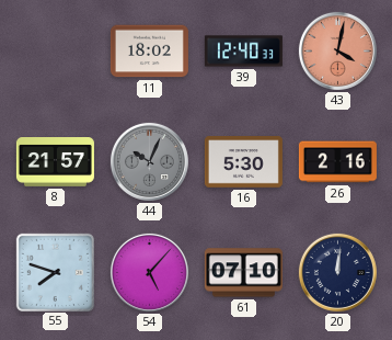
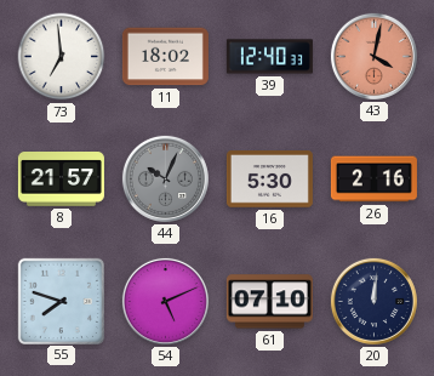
73: none -> 6:59 (62, 57)
54: 5:07 -> 5:11 (165, 301)
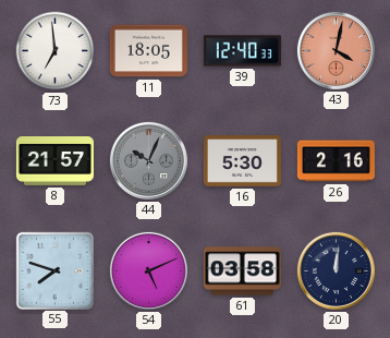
11: 18:02 -> 18:05 (148, 51)
61: 07:10 -> 03:58 (242, 271)
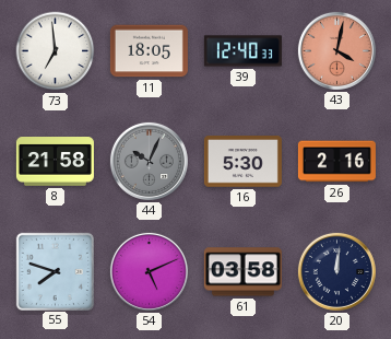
8: 21:57 -> 21:58 (55, 162)
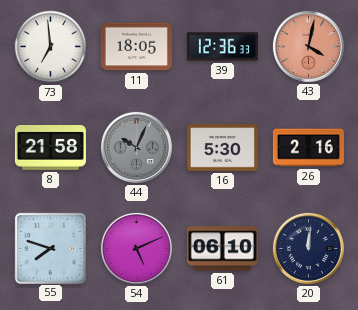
39: 12:40 -> 12:36 (222, 47)
61: 03:58 -> 06:10 (222, 249)
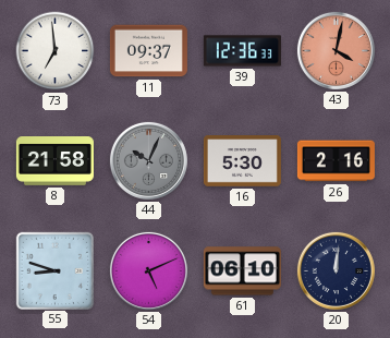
11: 18:05 -> 09:37 (148, 51)
55: 7:48 -> 8:48 (54, 270)
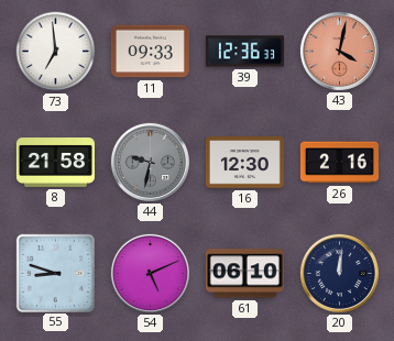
11: 09:37 -> 09:33 (150, 52)
44: 10:04 -> 9:32 (150, 162)
16: 5:30 -> 12:30 (244, 163)
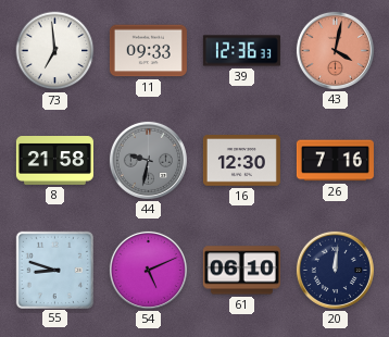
26: 2:16 -> 7:16 (335, 161)
